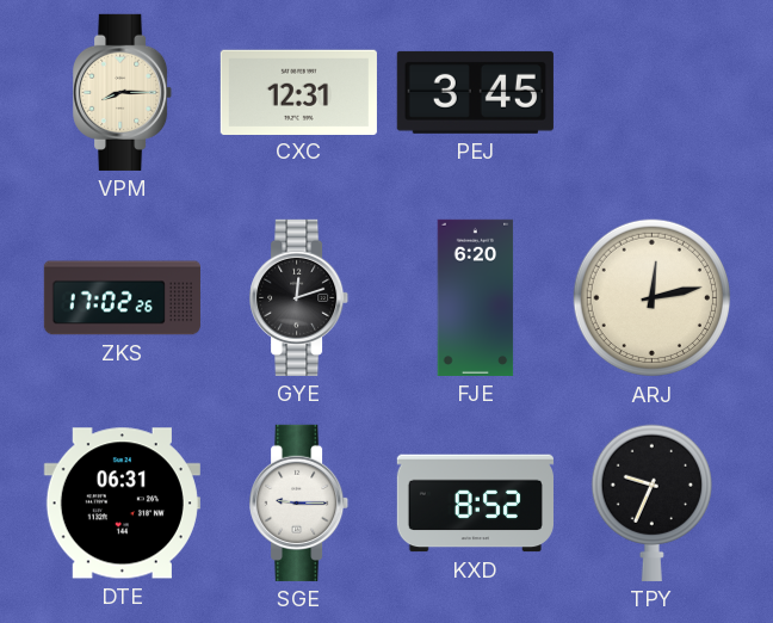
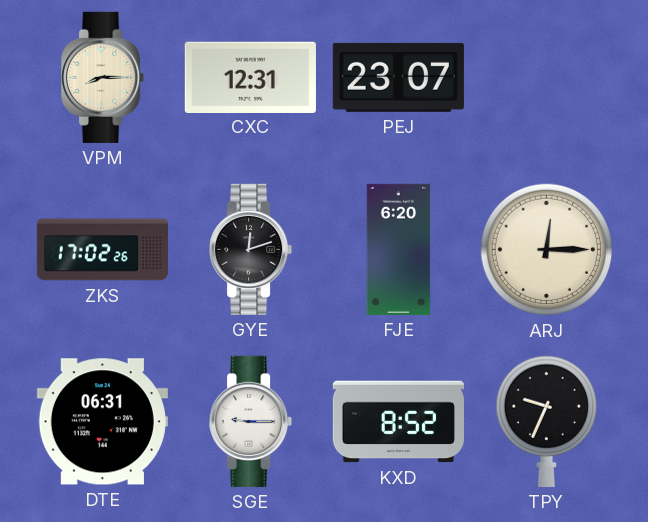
PEJ: 3:45 -> 23:07 (398, 77)
ARJ: 12:13 -> 12:15 (547, 250)
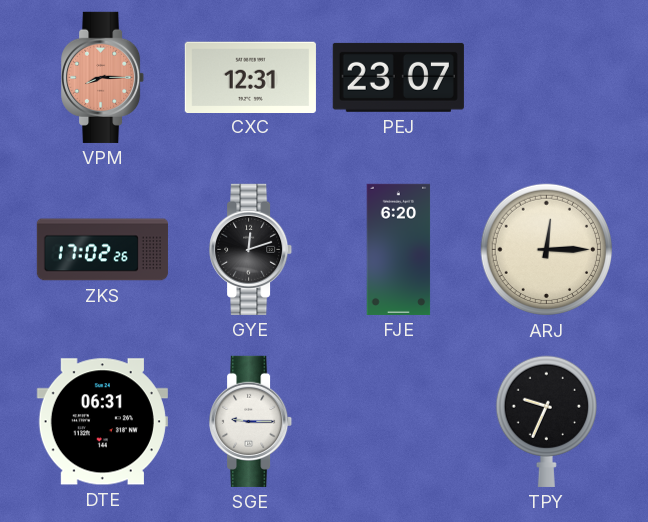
VPM dial: cream -> salmon (103, 77)
KXD: 8:52 -> none (398, 422)
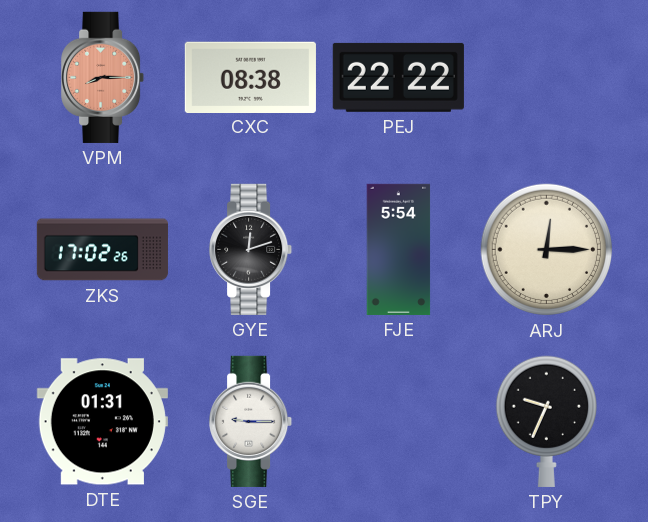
CXC: 12:31 -> 08:38 (250, 77)
PEJ: 23:07 -> 22:22 (398, 77)
FJE: 6:20 -> 5:54 (399, 249)
DTE: 06:31 -> 01:31 (102, 422)
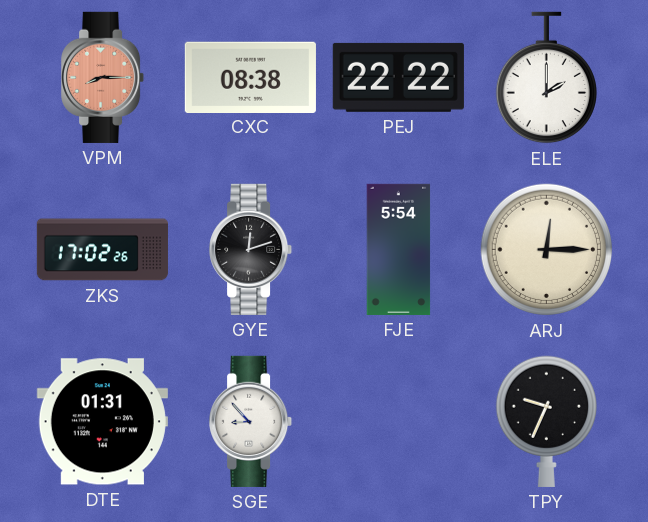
ELE: none -> 2:00 (546, 78)
SGE: 9:15 -> 8:53 (251, 421)
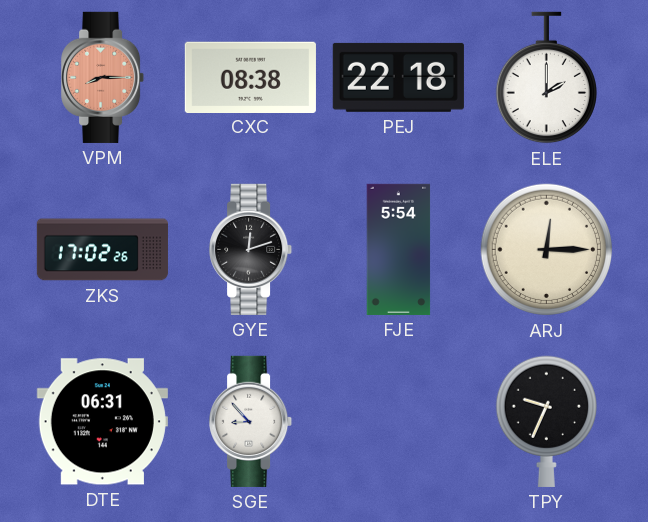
PEJ: 22:22 -> 22:18 (398, 77)
DTE: 01:31 -> 06:31 (102, 422)
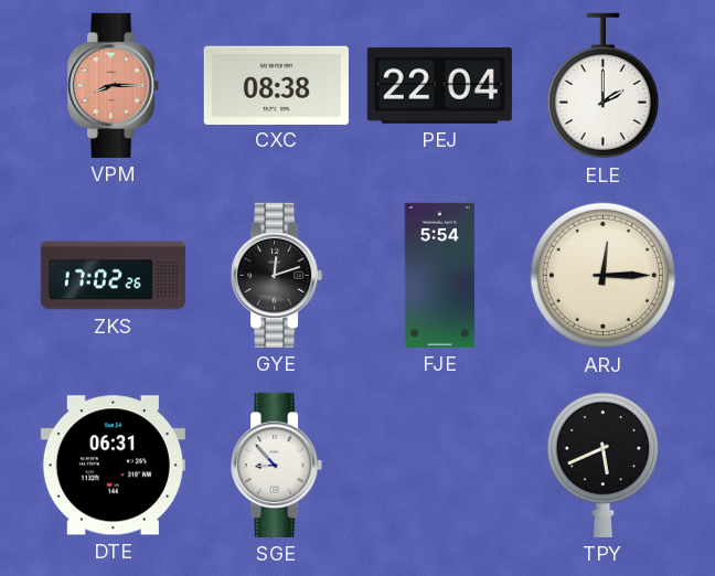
PEJ: 22:18 -> 22:04 (439, 85)
TPY: 9:34 -> 5:41 (602, 465)
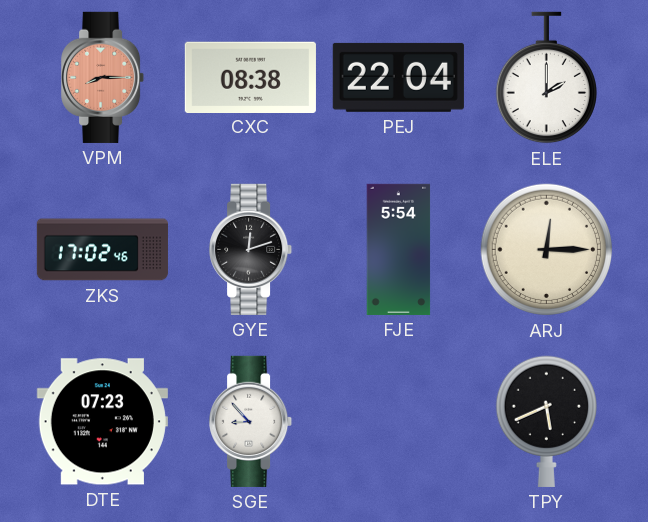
ZKS: 17:02:26 -> 17:02:46 (102, 250)
DTE: 06:31 -> 07:23 (102, 422)
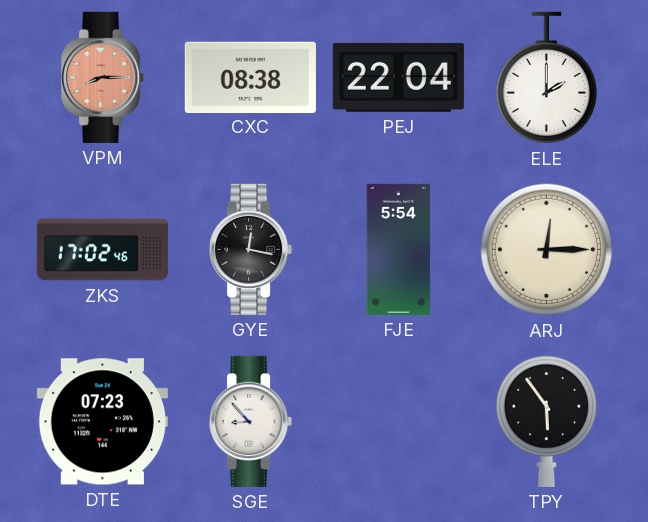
GYE: 12:12 -> 12:17 (251, 249)
TPY: 5:41 -> 5:54 (546, 421)
